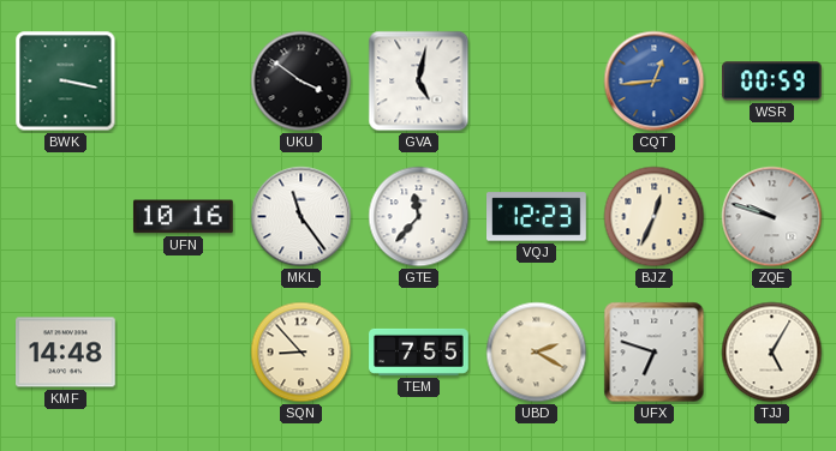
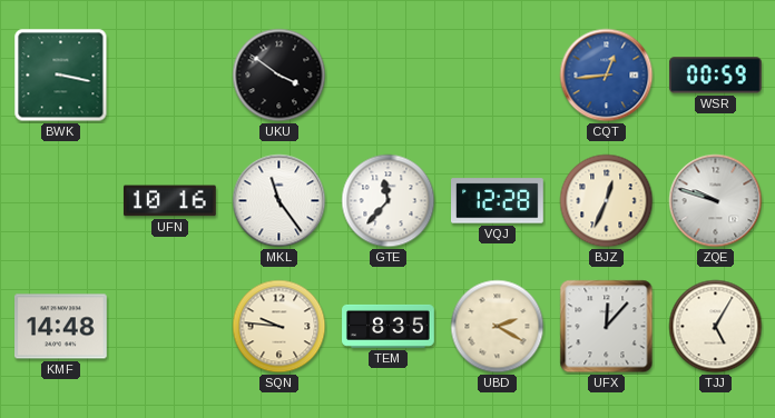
GVA: 5:02 -> none (419, 82)
VQJ: 12:23 -> 12:28 (498, 201)
SQN: 8:53 -> 9:46 (279, 327)
TEM: 7:55 -> 8:35 (389, 326)
UFX: 6:48 -> 12:07 (607, 327)
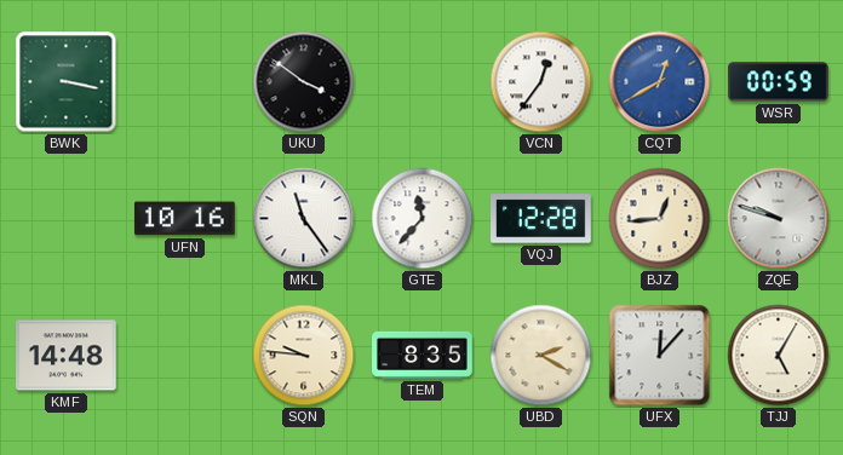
VCN: none -> 12:36 (541, 82)
CQT: 12:44 -> 12:40 (660, 82)
BJZ: 12:34 -> 12:44 (660, 219)
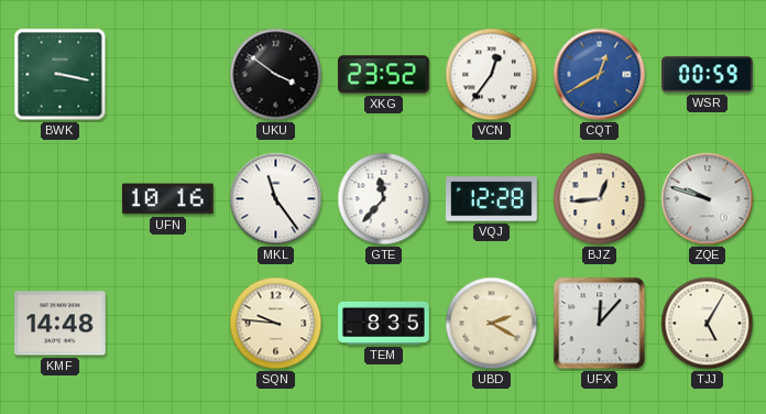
XKG: none -> 23:52 (384, 75)
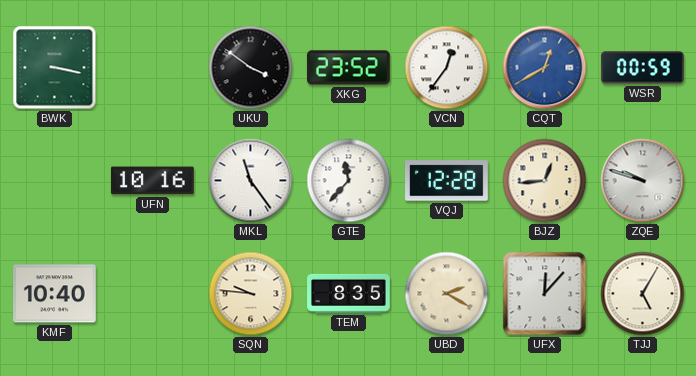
KMF: 14:48 -> 10:40 (55, 294)
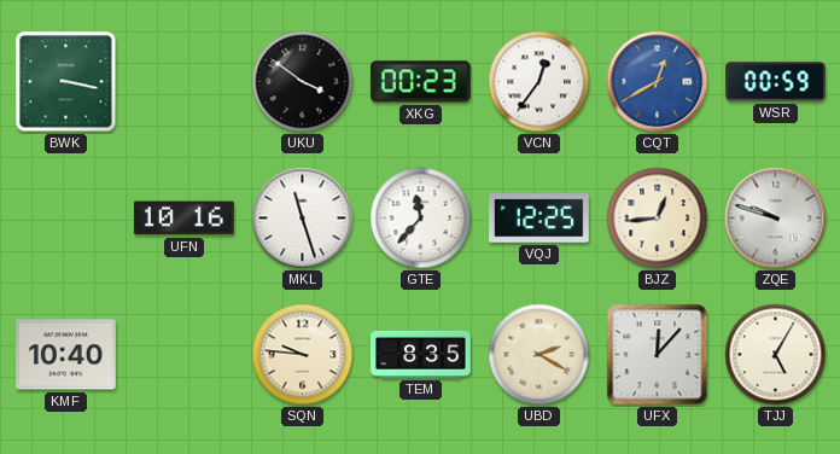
XKG: 23:52 -> 00:23 (421, 82)
MKL: 11:24 -> 11:27 (303, 219)
VQJ: 12:28 -> 12:25 (539, 219)
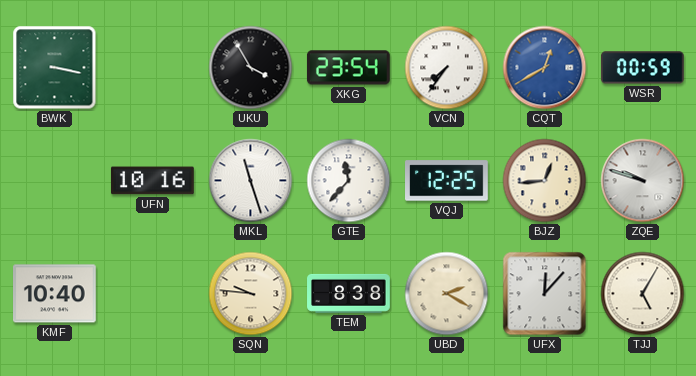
UKU: 3:51 -> 3:55 (251, 68)
XKG: 00:23 -> 23:54 (349, 68)
VCN: 12:36 -> 7:36 (447, 68)
TEM: 8:35 -> 8:38 (349, 293)
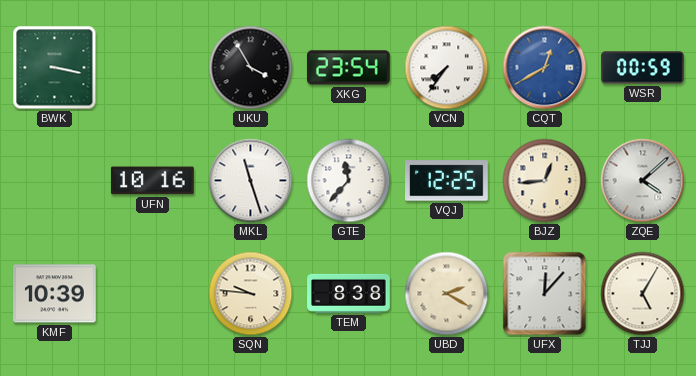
ZQE: 9:48 -> 4:08 (643, 181)
KMF: 10:40 -> 10:39 (55, 294)
